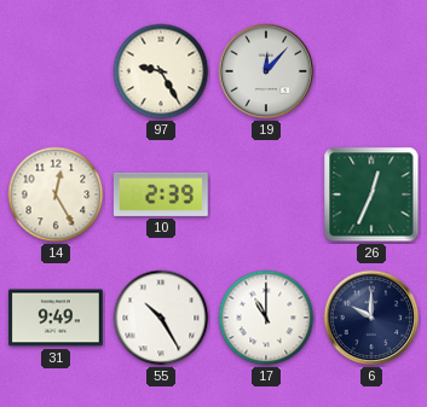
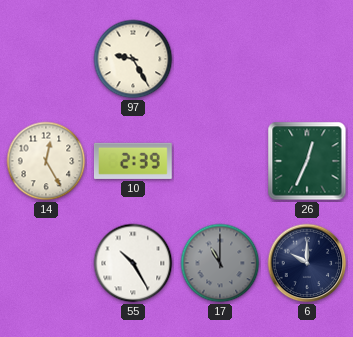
19: 12:07 -> none (266, 71)
31: 9:49 -> none (57, 318)
17 dial: white -> grey (220, 263)
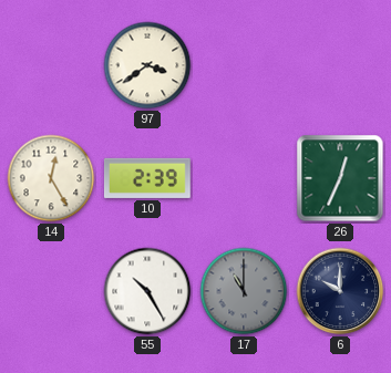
97: 9:25 -> 3:39 (147, 65)
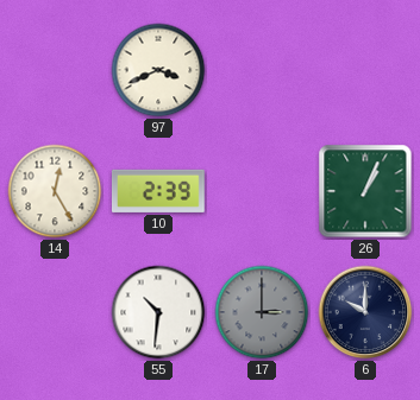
97: 3:39 -> 3:41 (158, 70)
26: 12:34 -> 1:04 (365, 191)
55: 10:25 -> 10:31 (158, 312)
17: 11:00 -> 3:00 (262, 312)
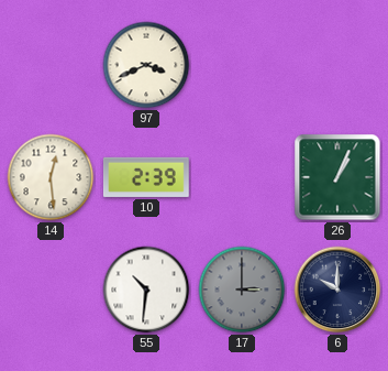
14: 12:25 -> 12:29 (51, 177)
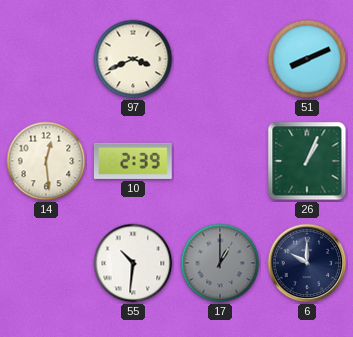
51: none -> 8:11 (307, 59)
17: 3:00 -> 1:00 (220, 263)
